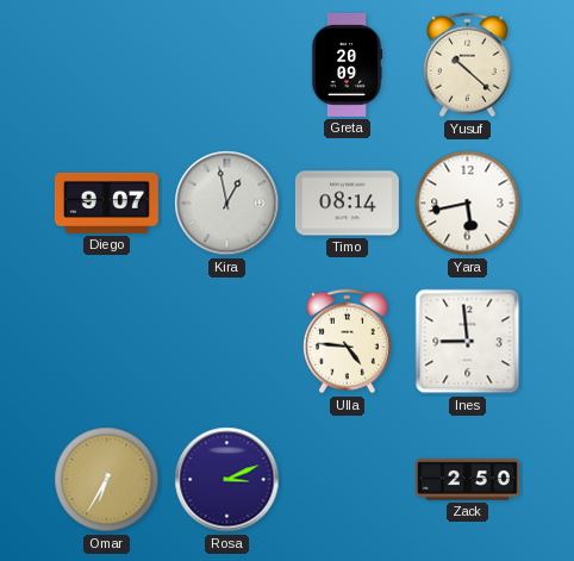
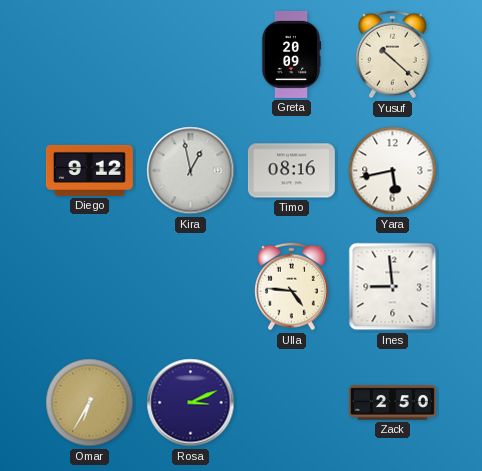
Diego: 9:07 -> 9:12 (89, 170)
Timo: 08:14 -> 08:16 (291, 171)
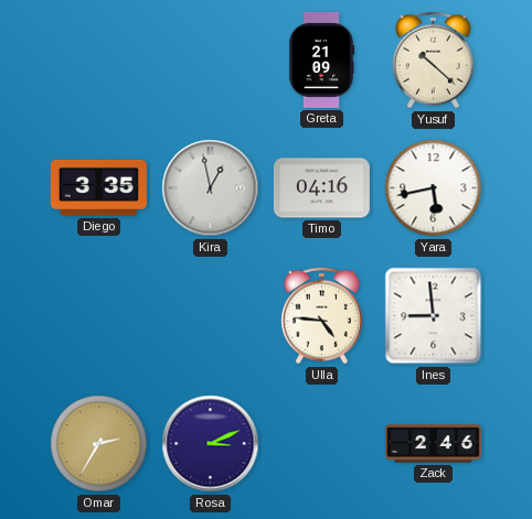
Greta: 20:09 -> 21:09 (321, 60)
Diego: 9:12 -> 3:35 (98, 187)
Timo: 08:16 -> 04:16 (321, 188)
Omar: 6:35 -> 2:35 (99, 444)
Zack: 2:50 -> 2:46 (433, 444)
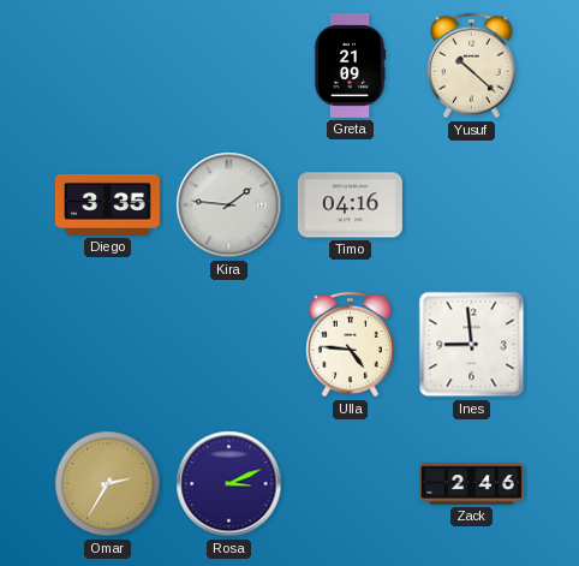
Kira: 12:58 -> 1:46 (229, 205)
Yara: 5:43 -> none (434, 188)
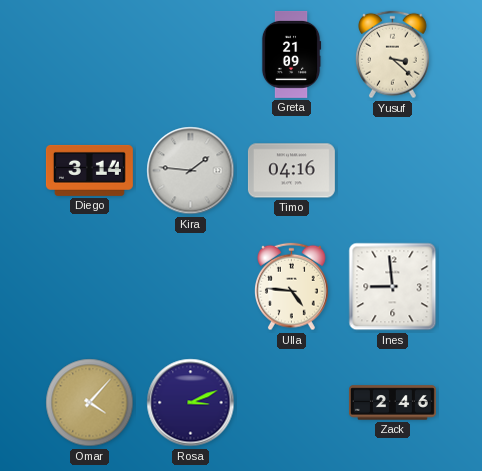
Yusuf: 10:22 -> 3:22 (393, 55)
Diego: 3:35 -> 3:14 (89, 170)
Omar: 2:35 -> 4:07 (90, 403)
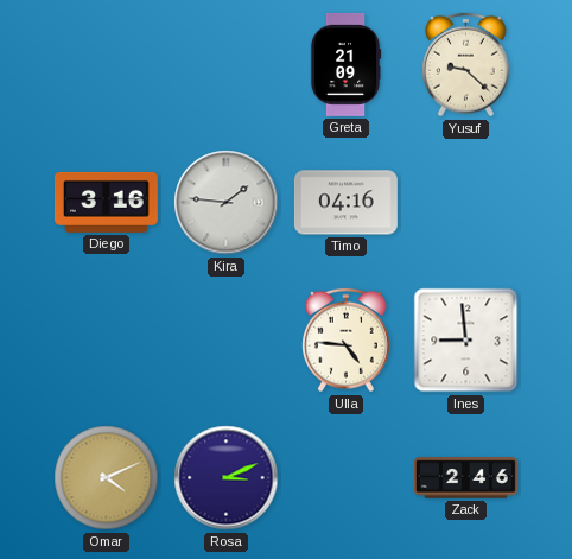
Yusuf: 3:22 -> 9:22 (466, 65)
Diego: 3:14 -> 3:16 (106, 202)
Omar: 4:07 -> 4:11 (107, 478)
